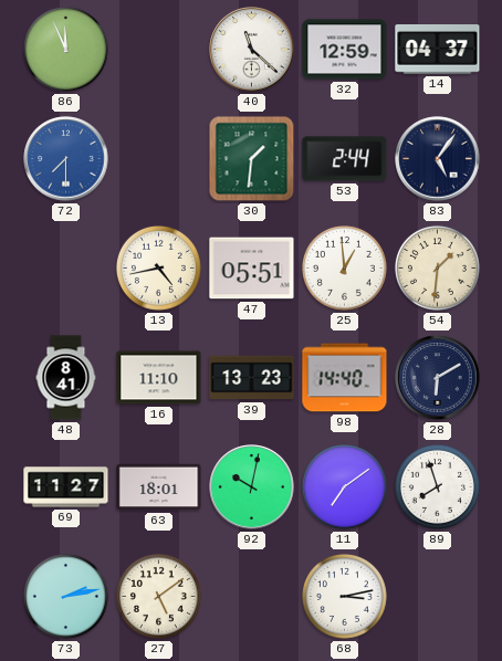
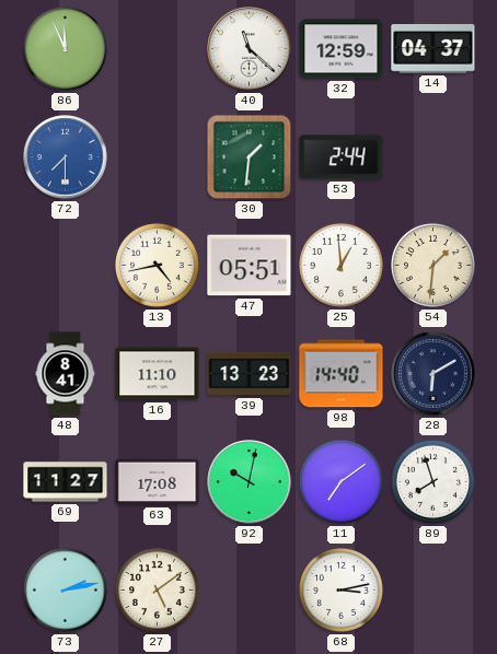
83: 5:06 -> none (438, 159)
63: 18:01 -> 17:08 (158, 482)
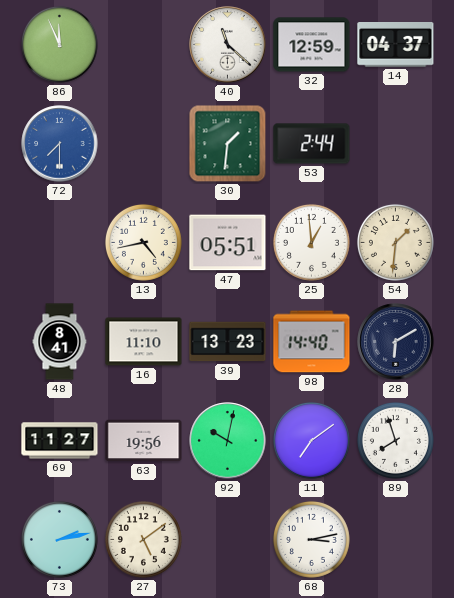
63: 17:08 -> 19:56 (144, 441)
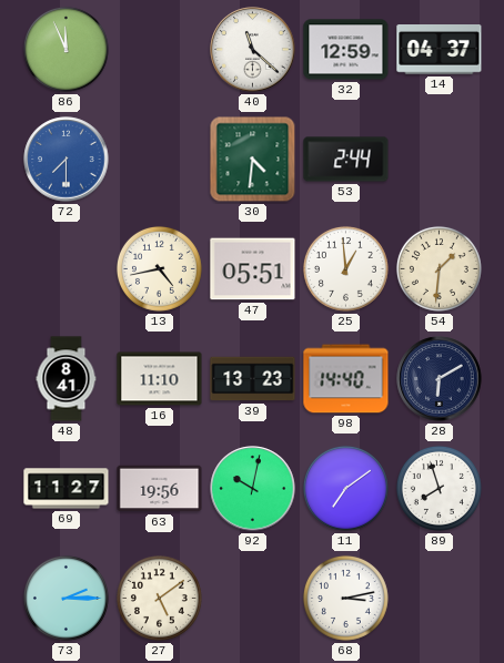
30: 1:31 -> 4:31 (253, 160)
73: 2:13 -> 2:15 (65, 598)
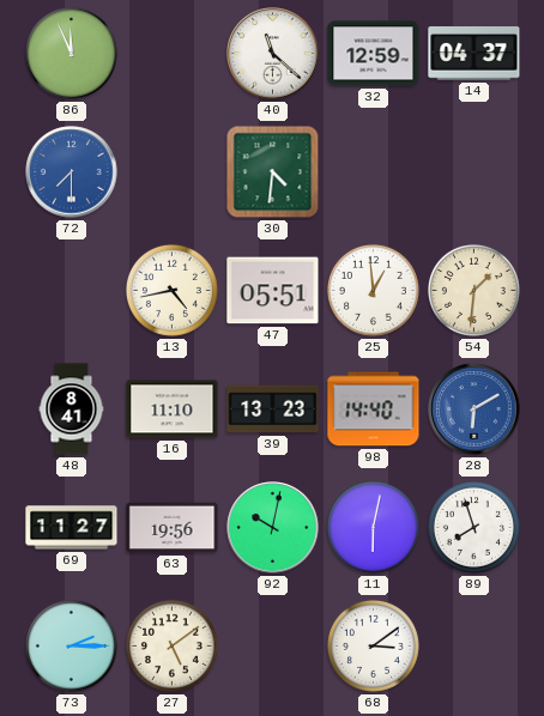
53: 2:44 -> none (346, 160)
28 dial: navy -> blue (475, 409)
11: 7:09 -> 6:02 (373, 527)
68: 3:13 -> 3:09 (373, 645)
